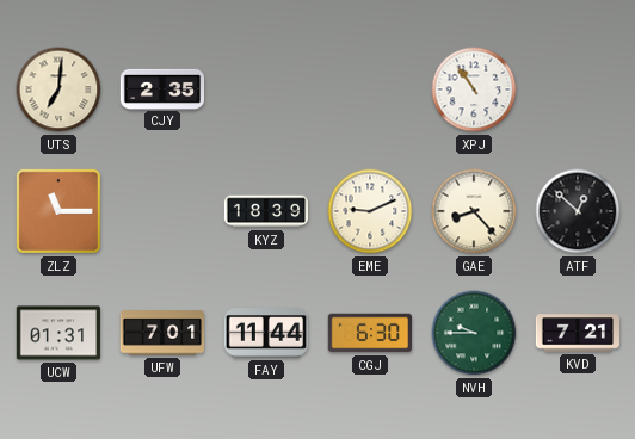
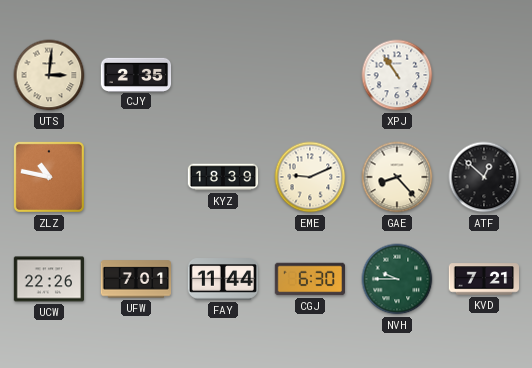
UTS: 7:01 -> 3:01 (49, 75)
ZLZ: 11:15 -> 10:47 (49, 177)
UCW: 01:31 -> 22:26 (49, 279)
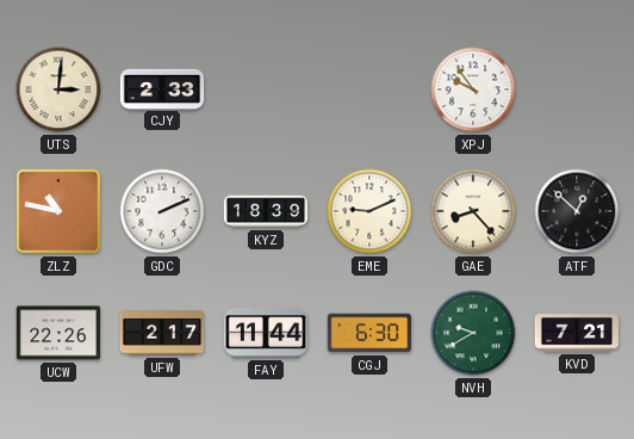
CJY: 2:35 -> 2:33 (162, 88)
XPJ: 10:54 -> 9:54 (473, 89)
GDC: none -> 2:11 (162, 211)
UFW: 7:01 -> 2:17 (161, 333)
NVH: 9:45 -> 9:40 (473, 333)
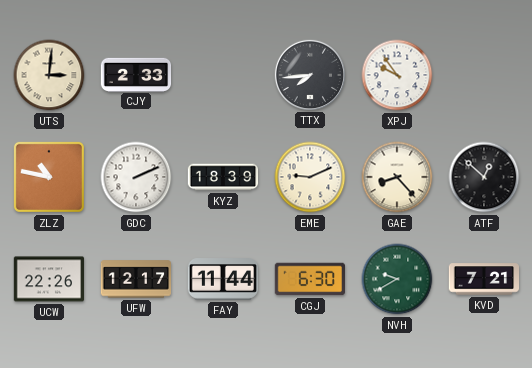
TTX: none -> 7:44 (309, 74)
UFW: 2:17 -> 12:17 (135, 279)
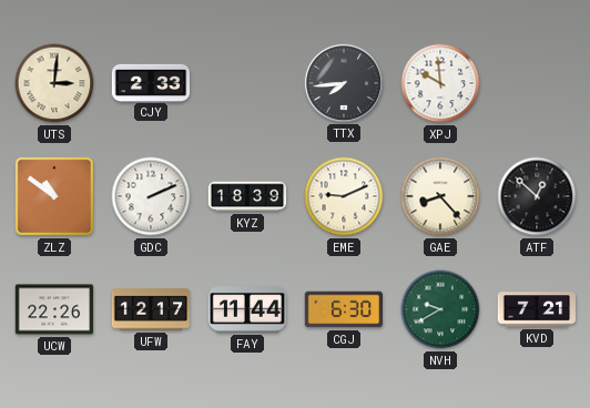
XPJ: 9:54 -> 9:59 (440, 83)
ZLZ: 10:47 -> 10:51 (54, 196)
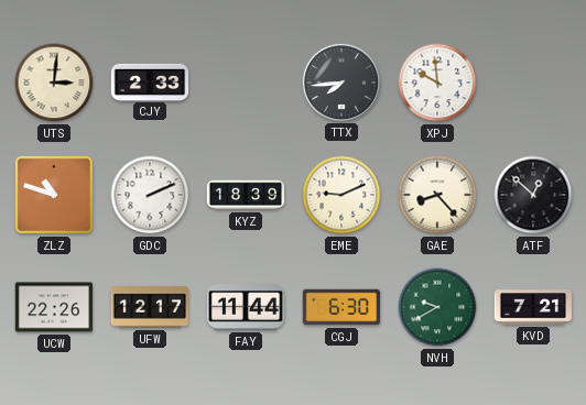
ZLZ: 10:51 -> 10:48 (54, 195)
